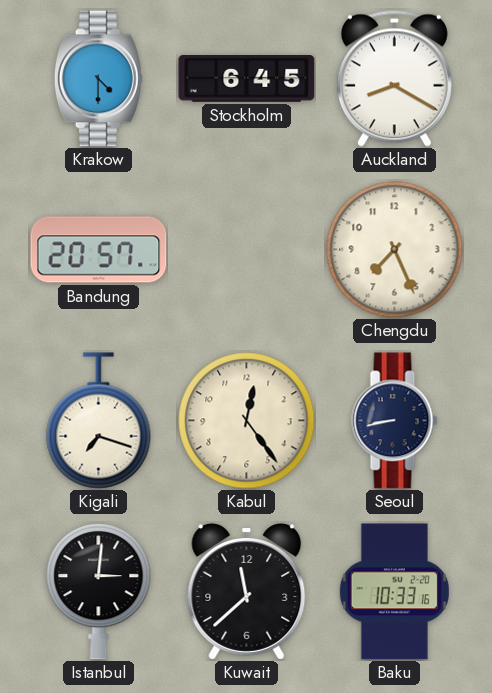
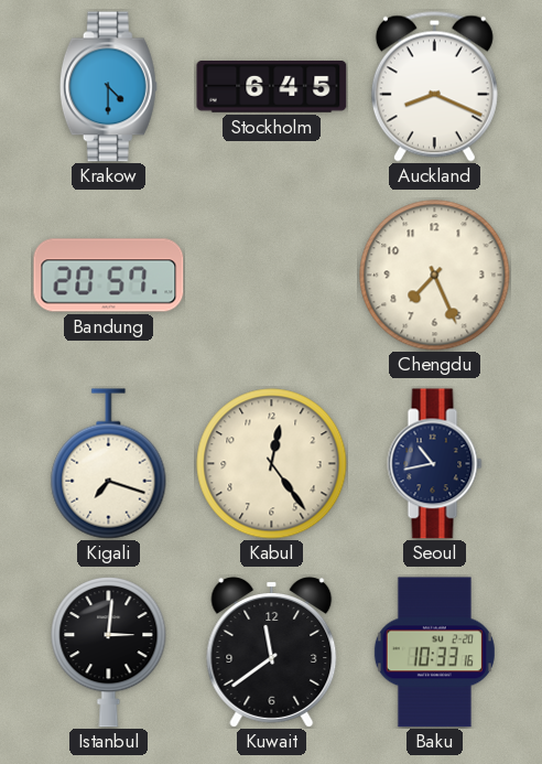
Auckland: 8:20 -> 8:19 (434, 86)
Seoul: 8:43 -> 10:43 (435, 464)
Kuwait: 11:38 -> 11:39 (272, 653)
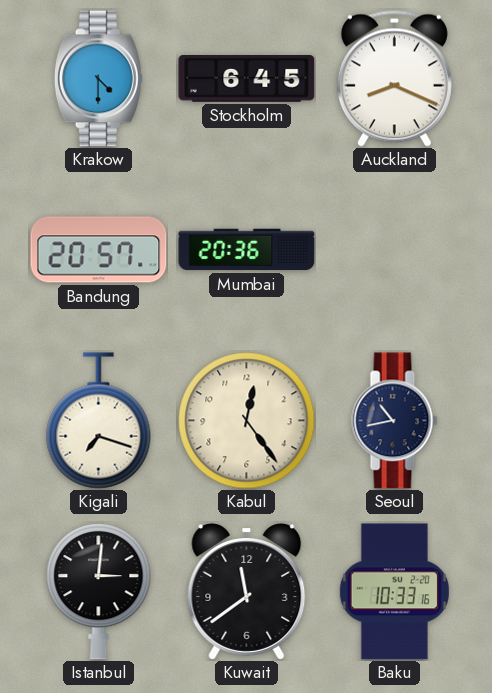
Mumbai: none -> 20:36 (247, 250)
Chengdu: 7:26 -> none (435, 276)
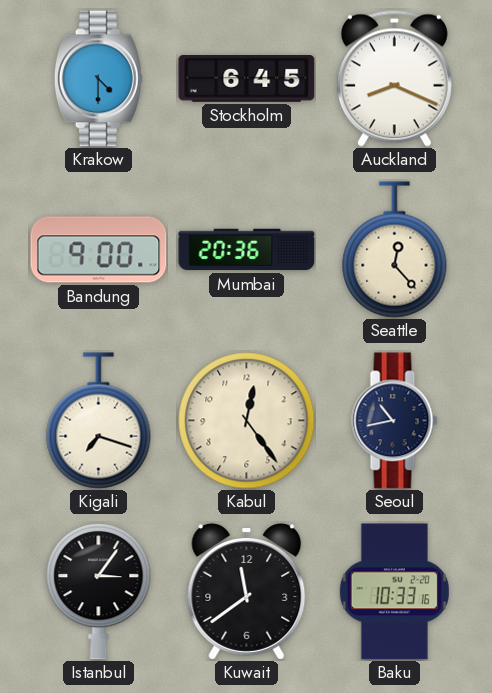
Bandung: 20:57 -> 9:00 (99, 250)
Seattle: none -> 12:23 (395, 250)
Istanbul: 3:01 -> 3:06 (99, 592)
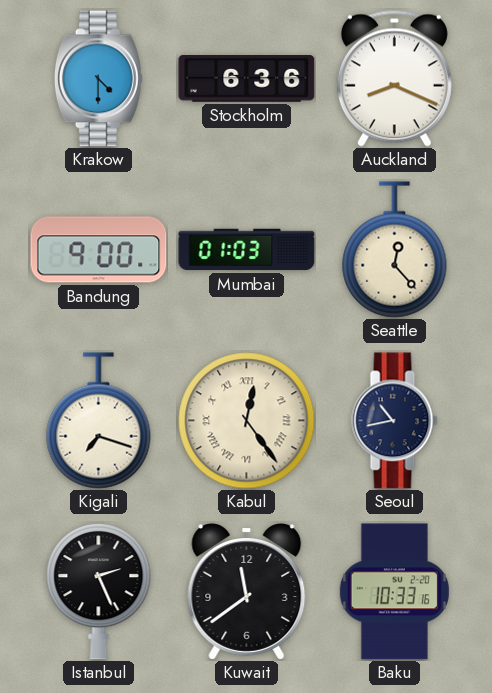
Stockholm: 6:45 -> 6:36 (247, 79)
Mumbai: 20:36 -> 01:03 (247, 250)
Kabul numerals: Arabic -> Roman (247, 421)
Istanbul: 3:06 -> 2:26 (99, 592)
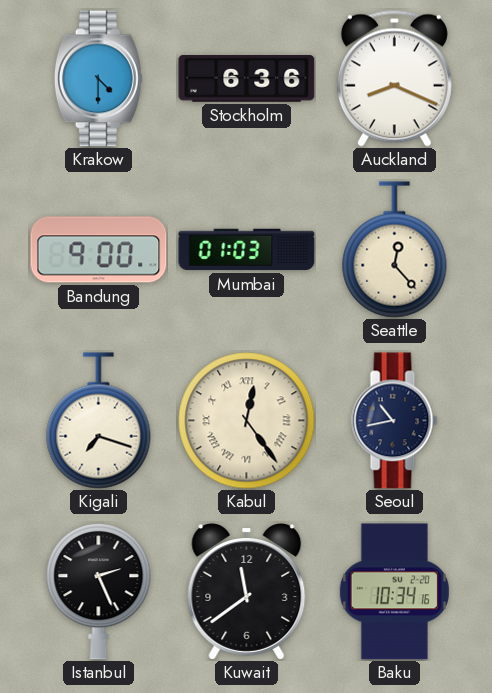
Baku: 10:33 -> 10:34 (394, 592)
